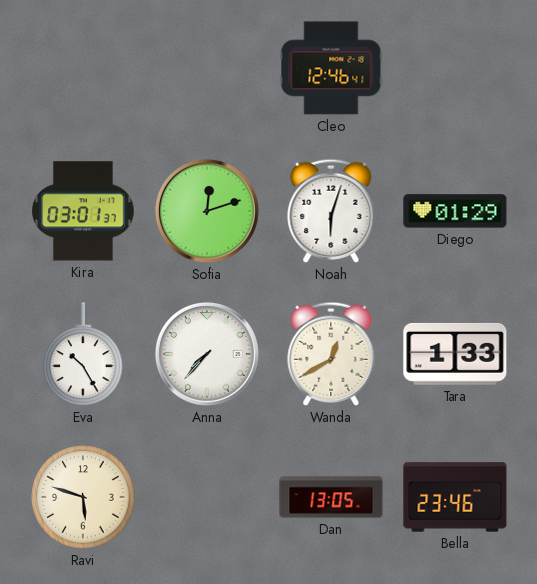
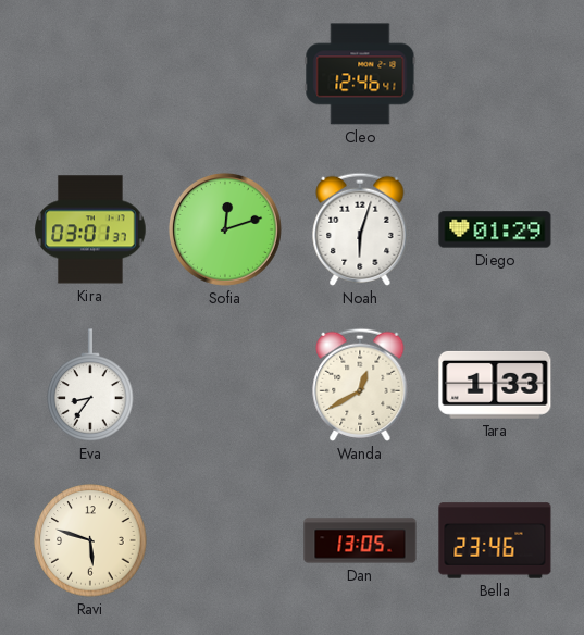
Eva: 10:25 -> 8:36 (90, 385)
Anna: 7:37 -> none (207, 354)
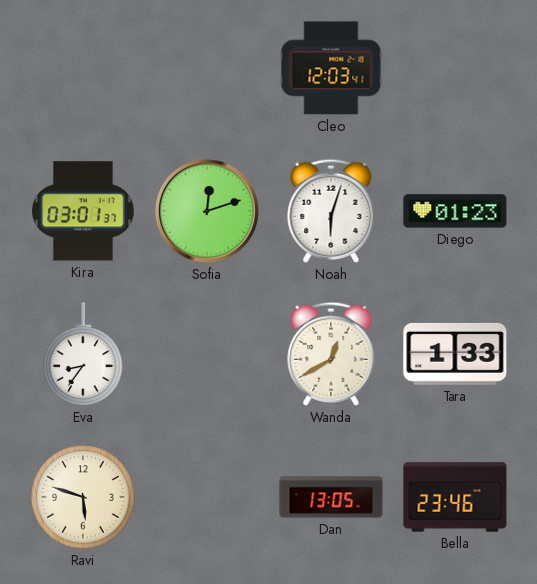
Cleo: 12:46 -> 12:03 (331, 68)
Diego: 01:29 -> 01:23 (455, 211)
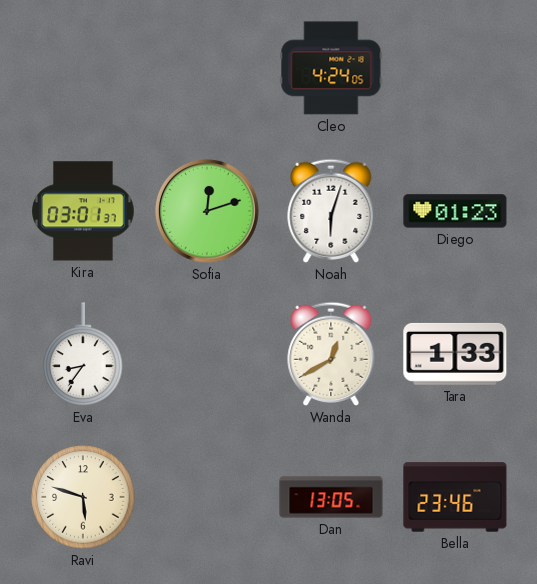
Cleo: 12:03 -> 4:24 (331, 68)
